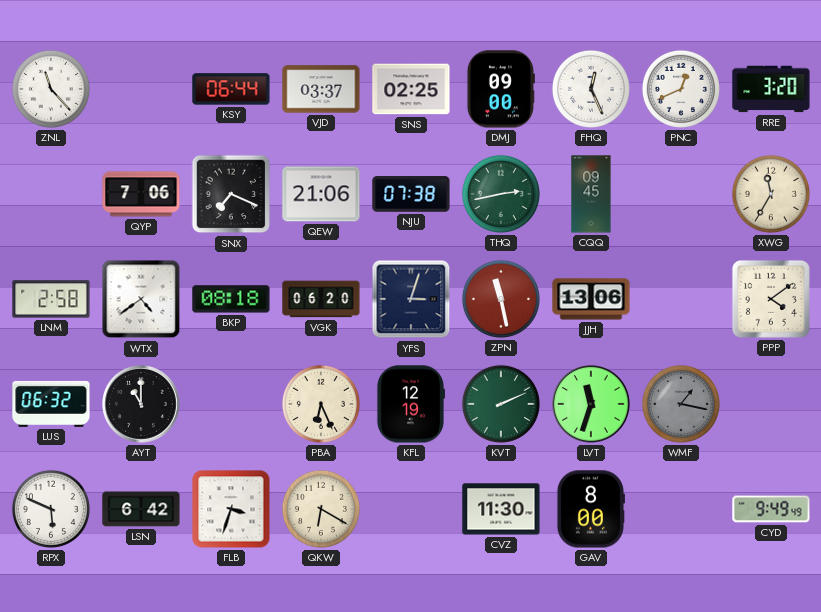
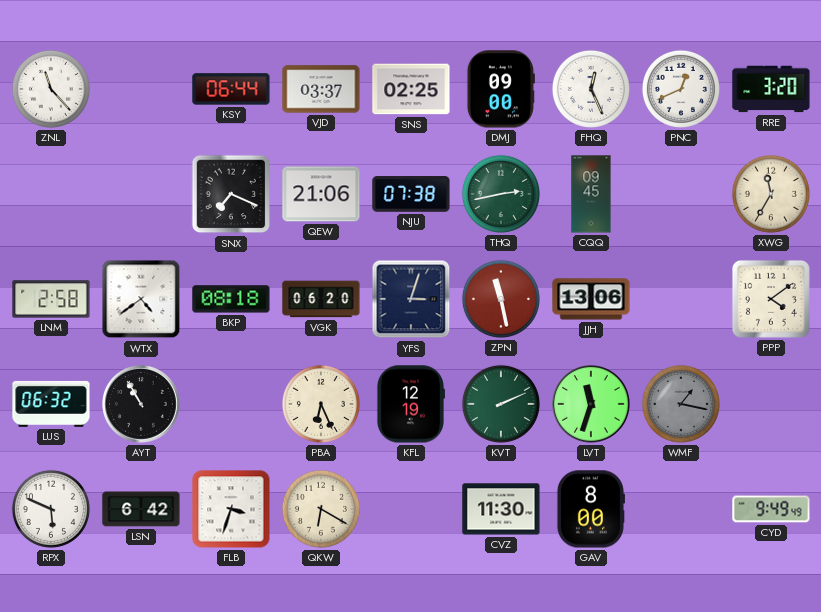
QYP: 7:06 -> none (141, 194)
AYT: 11:00 -> 10:55 (142, 405)
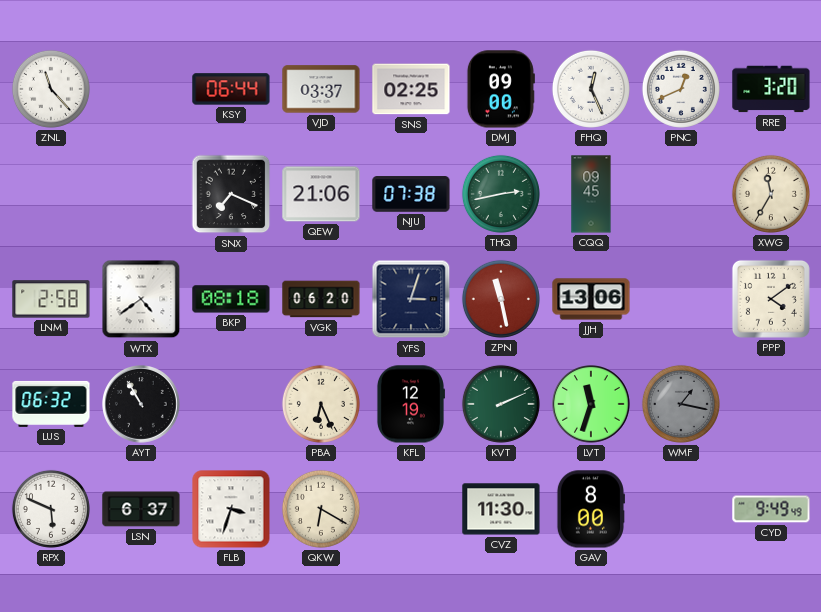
LSN: 6:42 -> 6:37 (141, 509)
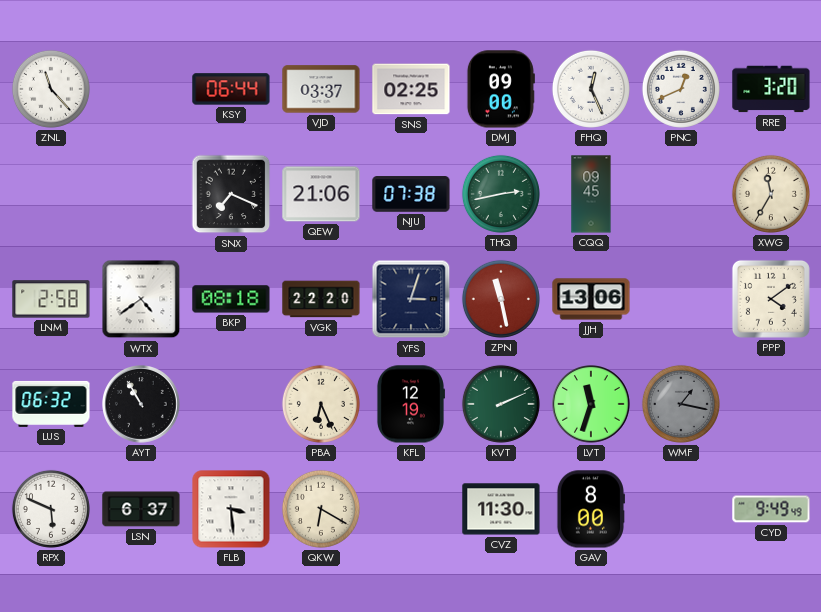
VGK: 06:20 -> 22:20 (321, 299)
FLB: 3:33 -> 3:29 (231, 509)
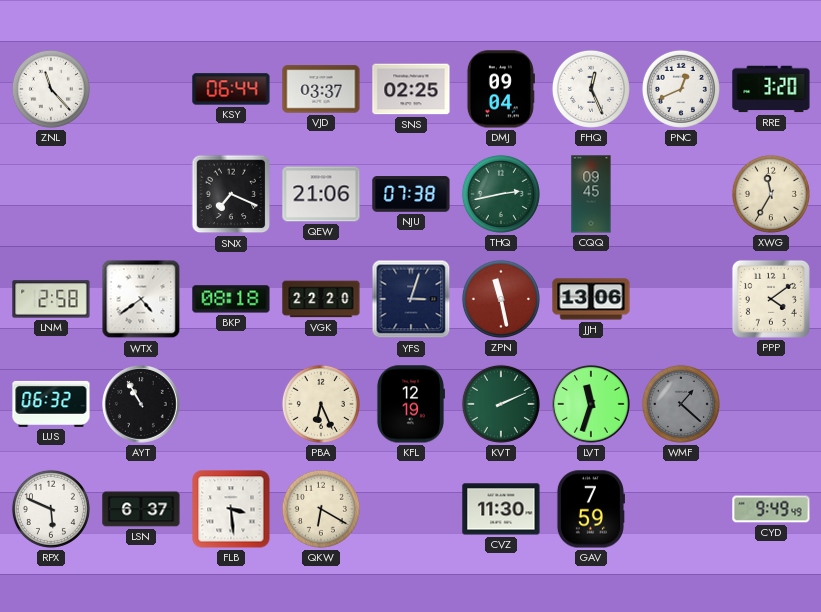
DMJ: 09:00 -> 09:04 (501, 89)
WMF: 1:17 -> 1:22 (681, 404)
GAV: 8:00 -> 7:59 (590, 509)
